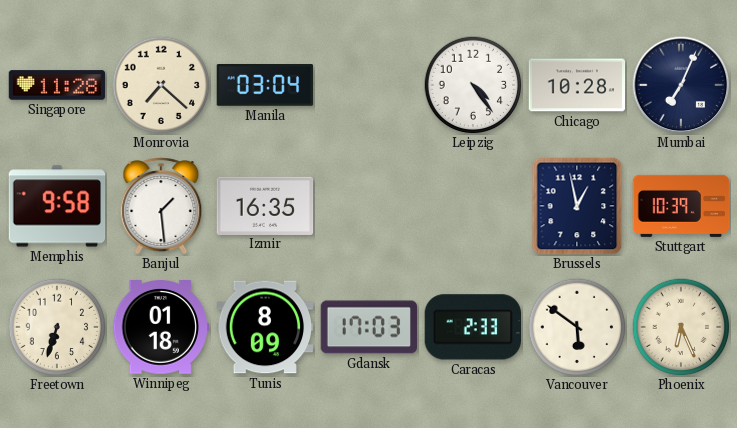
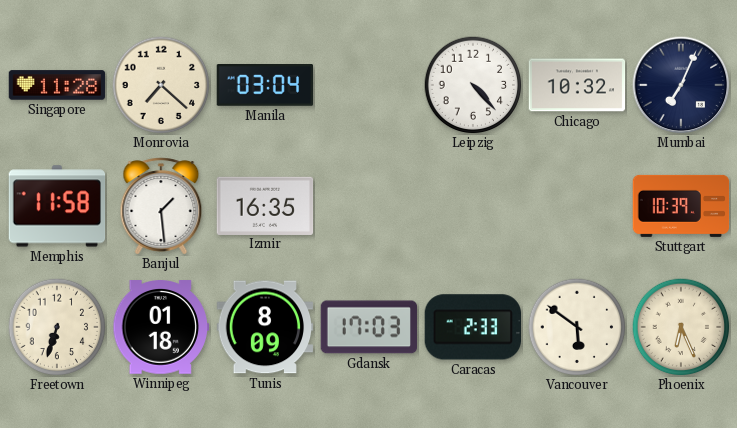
Leipzig: 4:24 -> 4:23 (473, 85)
Chicago: 10:28 -> 10:32 (577, 85)
Memphis: 9:58 -> 11:58 (57, 206)
Brussels: 12:58 -> none (577, 206)
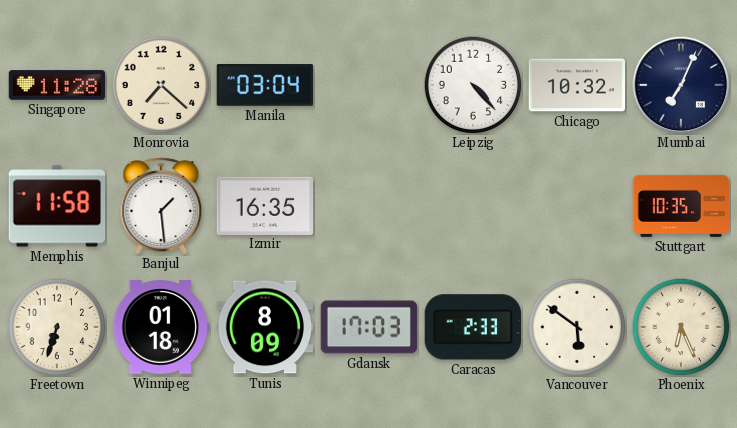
Stuttgart: 10:39 -> 10:35 (681, 206)
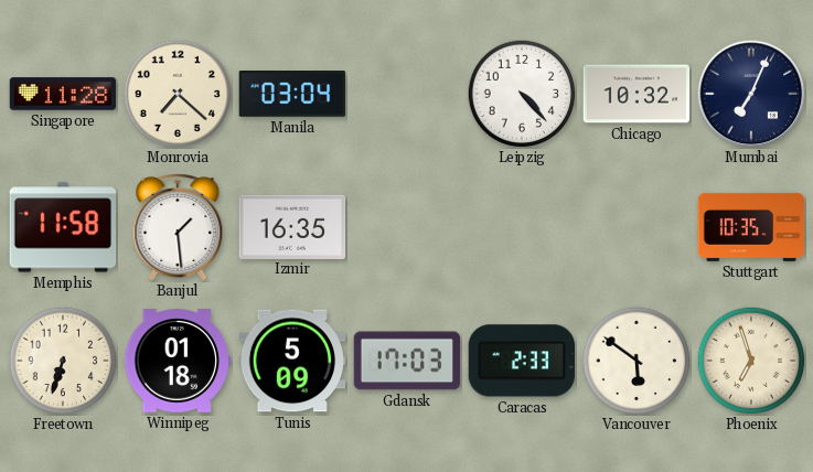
Tunis: 8:09 -> 5:09 (292, 361)
Phoenix: 6:26 -> 6:57 (751, 361)
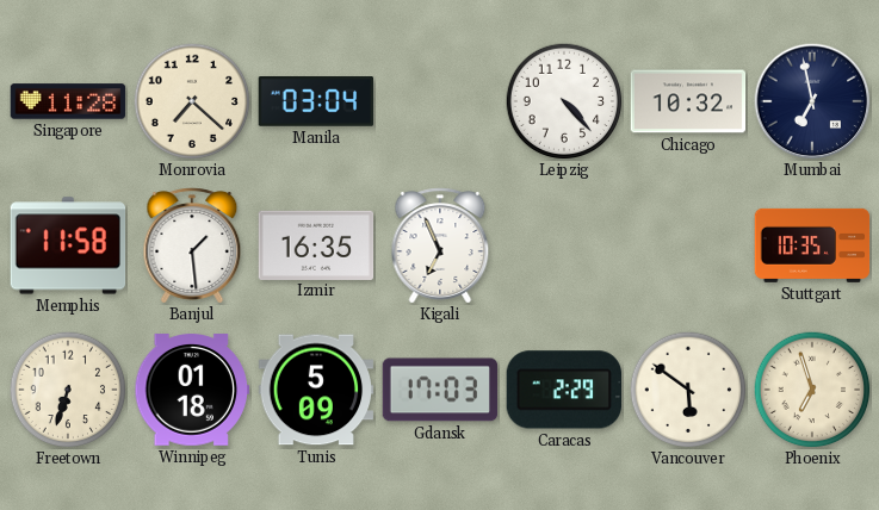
Mumbai: 7:04 -> 6:58 (812, 101)
Kigali: none -> 6:56 (440, 245)
Caracas: 2:33 -> 2:29 (563, 390)
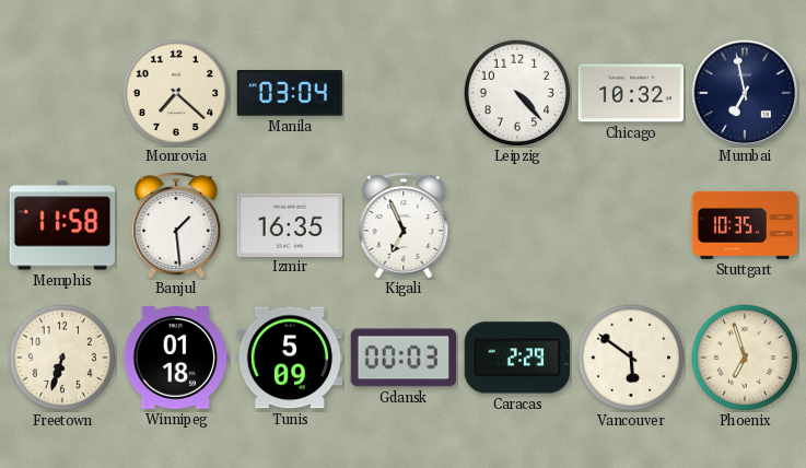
Singapore: 11:28 -> none (68, 101)
Gdansk: 17:03 -> 00:03 (404, 358)
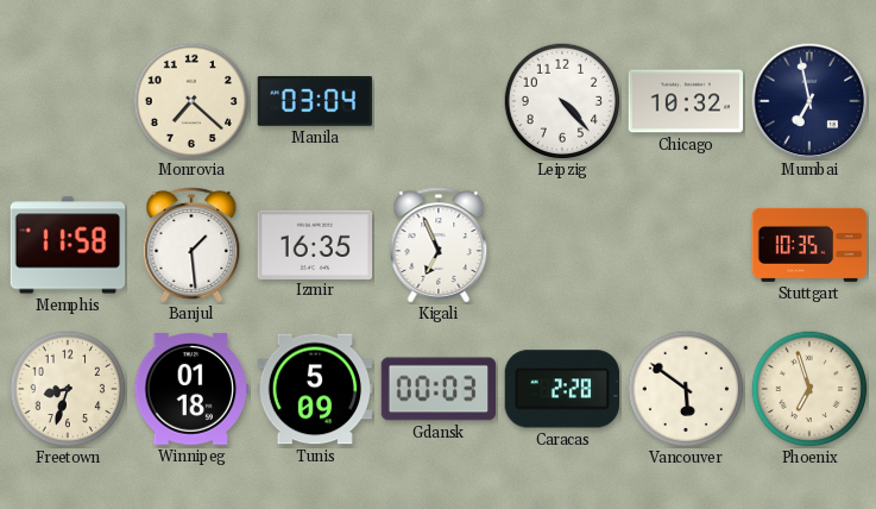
Freetown: 6:33 -> 8:33 (68, 389)
Caracas: 2:29 -> 2:28 (561, 389)
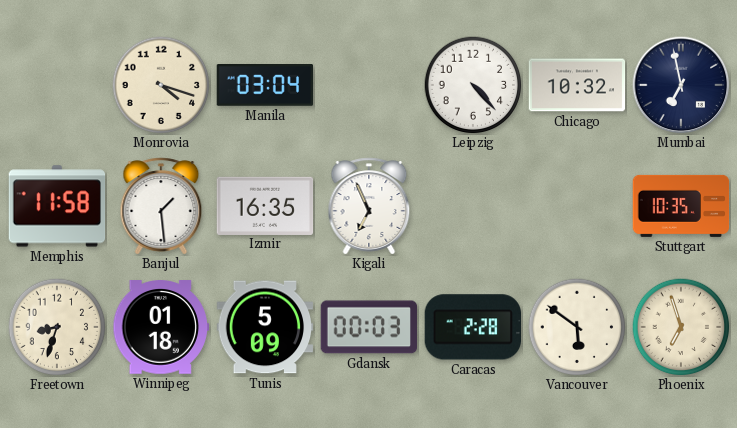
Monrovia: 7:22 -> 4:18 (161, 85)
